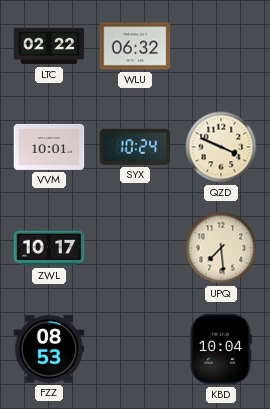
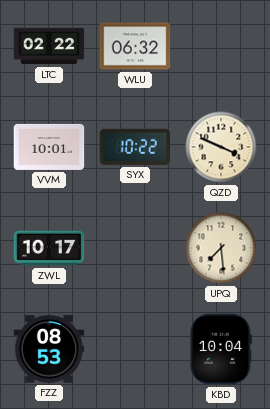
SYX: 10:24 -> 10:22 (135, 147)
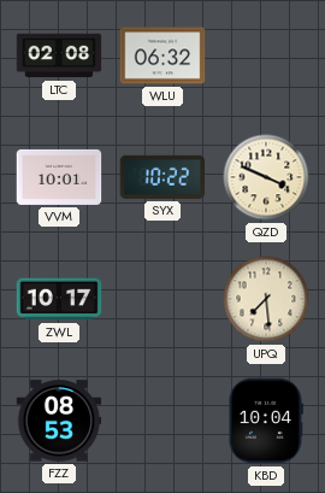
LTC: 02:22 -> 02:08 (59, 55)
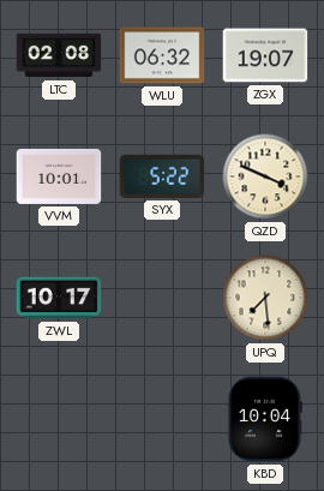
ZGX: none -> 19:07 (265, 55)
SYX: 10:22 -> 5:22 (162, 176)
FZZ: 08:53 -> none (59, 421)
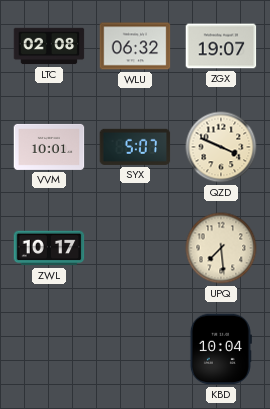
SYX: 5:22 -> 5:07 (135, 147)
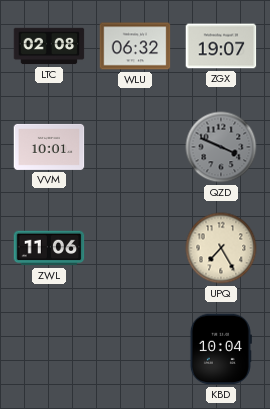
SYX: 5:07 -> none (135, 147)
QZD dial: cream -> grey (221, 147)
ZWL: 10:17 -> 11:06 (49, 248)
UPQ: 7:29 -> 7:25 (221, 248)
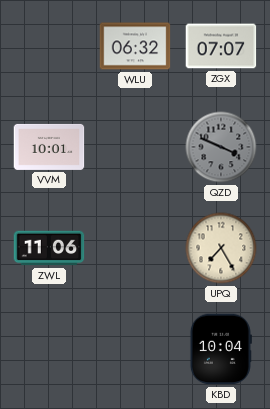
LTC: 02:08 -> none (49, 46)
ZGX: 19:07 -> 07:07 (221, 46)
